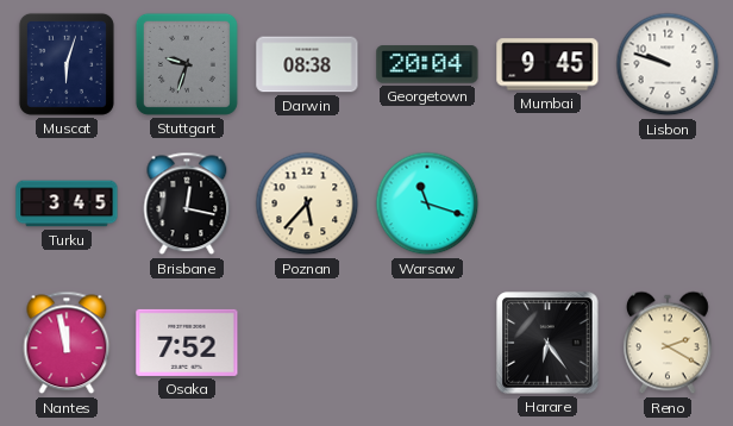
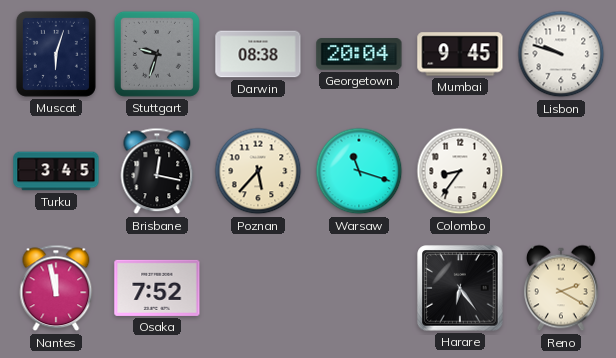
Colombo: none -> 8:36 (460, 171)
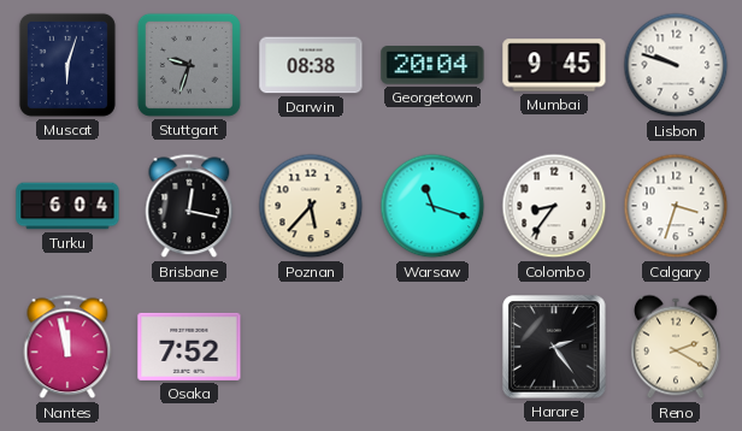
Turku: 3:45 -> 6:04 (67, 206)
Calgary: none -> 3:33 (676, 206)
Harare: 6:24 -> 2:24 (554, 347)
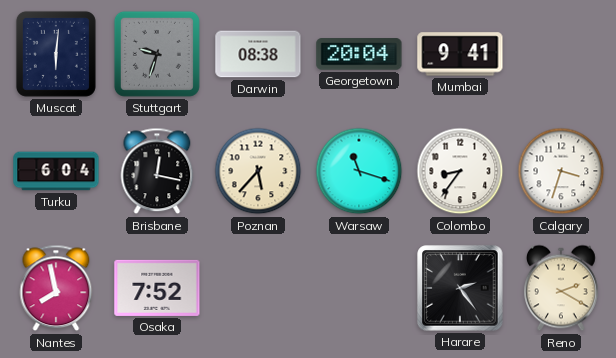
Muscat: 6:03 -> 6:01 (56, 54)
Mumbai: 9:45 -> 9:41 (460, 54)
Lisbon: 9:48 -> none (676, 65)
Nantes: 11:58 -> 7:58 (56, 288)
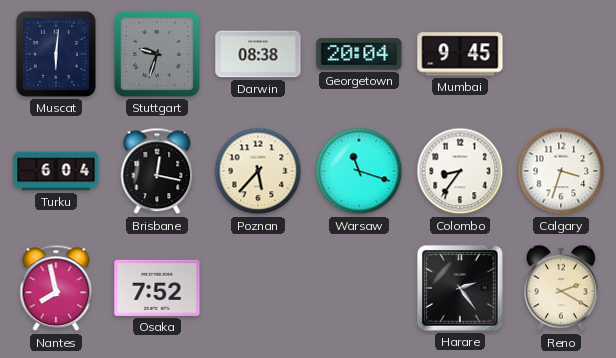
Mumbai: 9:41 -> 9:45 (460, 54)
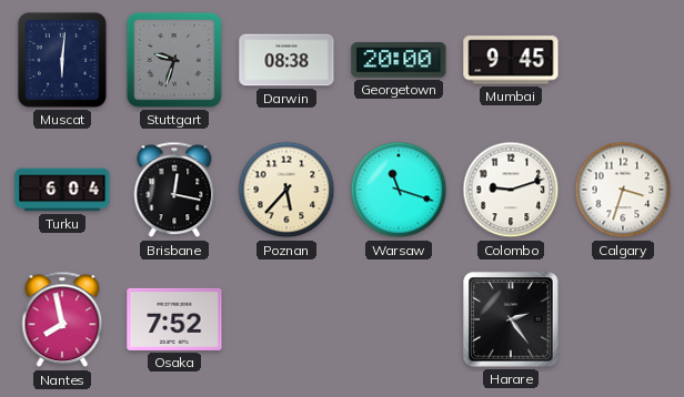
Georgetown: 20:04 -> 20:00 (399, 60)
Colombo: 8:36 -> 9:12 (511, 190)
Reno: 2:20 -> none (562, 288)
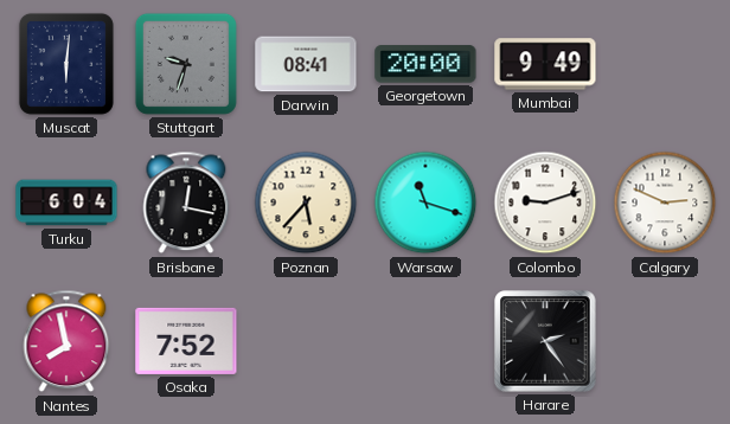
Darwin: 08:38 -> 08:41 (306, 64)
Mumbai: 9:45 -> 9:49 (545, 64)
Calgary: 3:33 -> 2:49 (665, 203)
